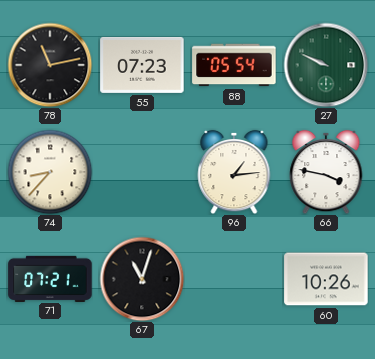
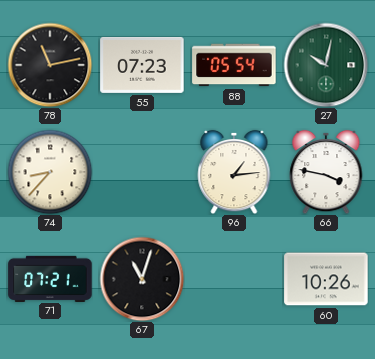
27: 9:49 -> 10:02 (326, 65)
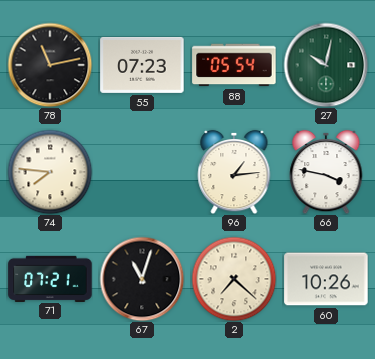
74: 8:37 -> 7:46 (50, 172)
2: none -> 7:22 (234, 279)
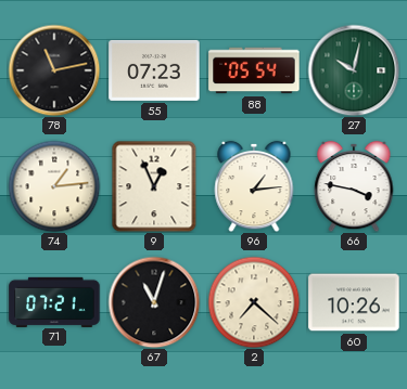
74: 7:46 -> 1:14 (54, 186)
9: none -> 12:56 (154, 186)
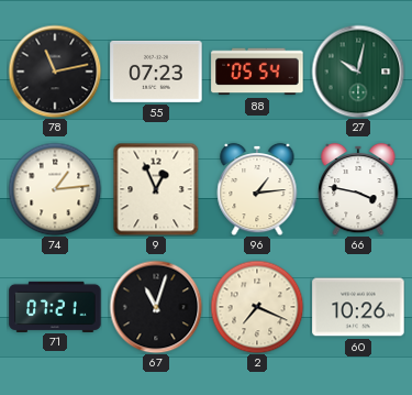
2: 7:22 -> 7:19 (257, 307)
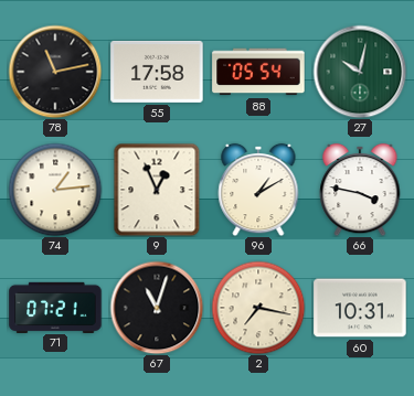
55: 07:23 -> 17:58 (157, 72)
96: 1:14 -> 1:10 (258, 190)
2: 7:19 -> 7:17 (258, 308)
60: 10:26 -> 10:31 (360, 308)
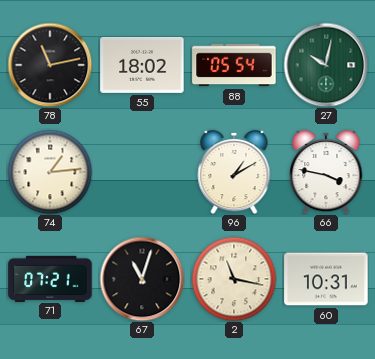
55: 17:58 -> 18:02 (142, 65)
9: 12:56 -> none (157, 190)
2: 7:17 -> 11:17 (234, 279)
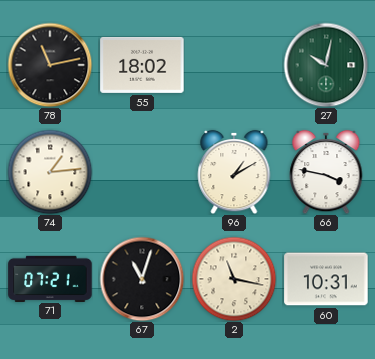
88: 05:54 -> none (234, 65)
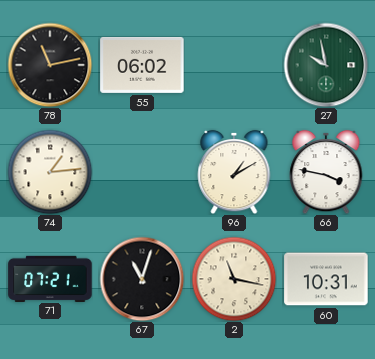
55: 18:02 -> 06:02 (142, 65)
27: 10:02 -> 9:58 (326, 65)
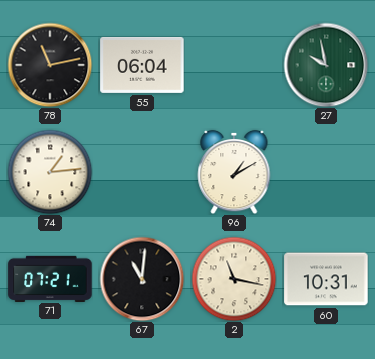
55: 06:02 -> 06:04 (142, 65)
66: 3:47 -> none (326, 172)
67: 11:03 -> 11:01 (142, 279)
